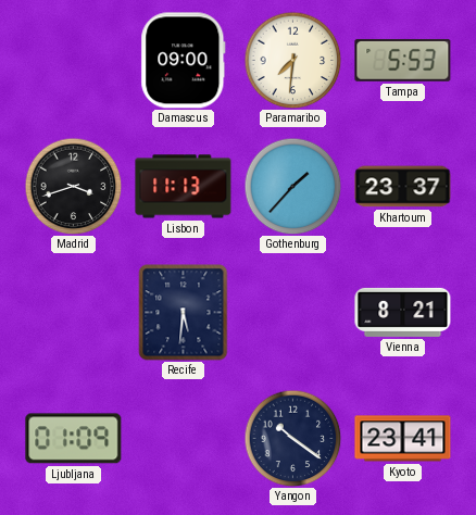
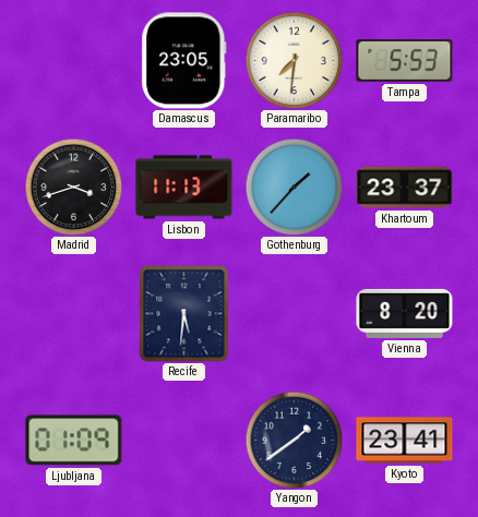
Damascus: 09:00 -> 23:05 (184, 61)
Vienna: 8:21 -> 8:20 (405, 313)
Yangon: 10:21 -> 1:39 (294, 440)
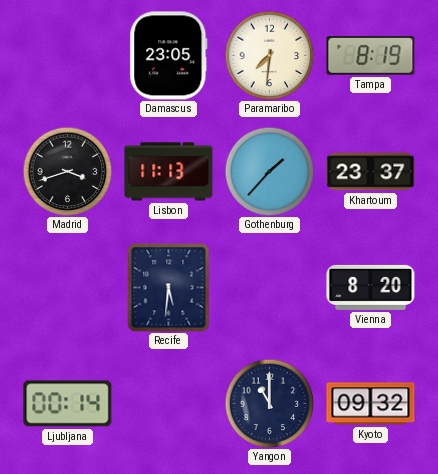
Tampa: 5:53 -> 8:19 (371, 56)
Ljubljana: 01:09 -> 00:14 (68, 404)
Yangon: 1:39 -> 11:00 (269, 403)
Kyoto: 23:41 -> 09:32 (371, 404)
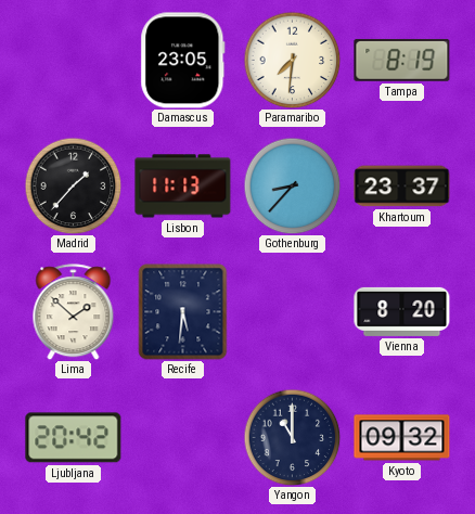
Madrid: 3:42 -> 1:37 (73, 185)
Gothenburg: 1:37 -> 8:37 (292, 185)
Lima: none -> 1:52 (74, 312)
Ljubljana: 00:14 -> 20:42 (74, 438)
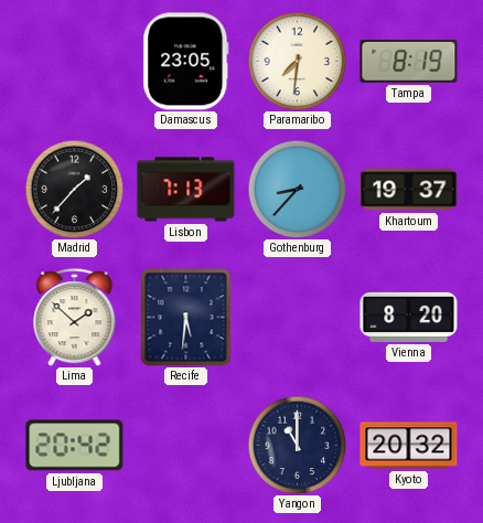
Lisbon: 11:13 -> 7:13 (186, 190)
Khartoum: 23:37 -> 19:37 (409, 190)
Kyoto: 09:32 -> 20:32 (409, 446)
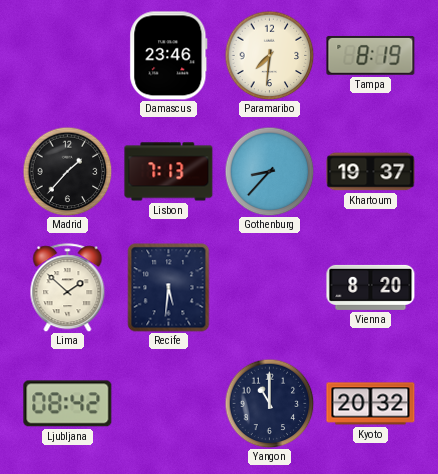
Damascus: 23:05 -> 23:46 (169, 56)
Ljubljana: 20:42 -> 08:42 (68, 404)
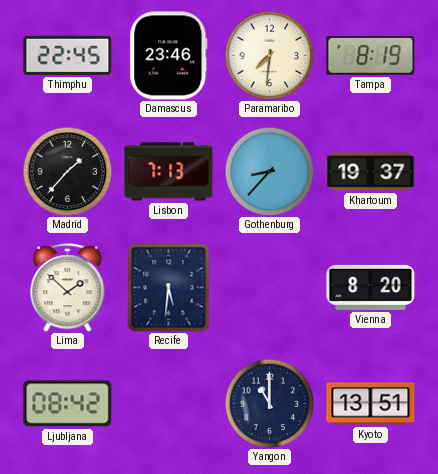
Thimphu: none -> 22:45 (68, 55)
Kyoto: 20:32 -> 13:51 (371, 404)
